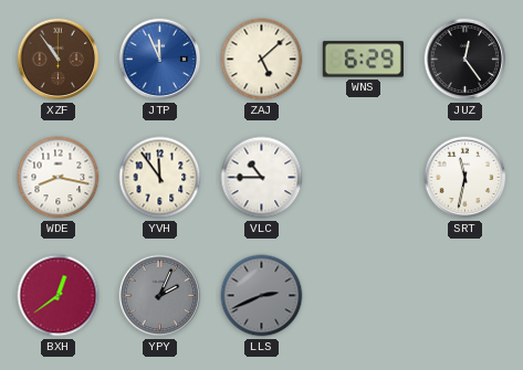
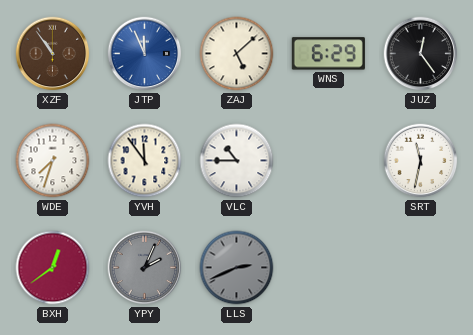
WDE: 8:17 -> 7:33 (53, 161)
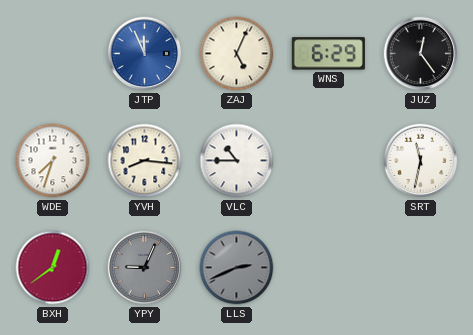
XZF: 10:54 -> none (53, 54)
ZAJ: 5:08 -> 5:04 (237, 54)
YVH: 11:54 -> 8:16 (145, 161)
YPY: 2:04 -> 9:04 (145, 268)
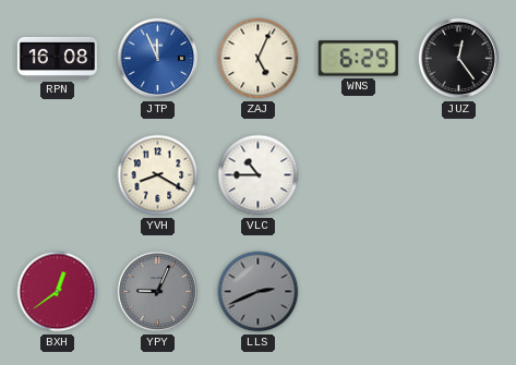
RPN: none -> 16:08 (57, 58)
WDE: 7:33 -> none (53, 161)
YVH: 8:16 -> 8:20 (158, 175)
SRT: 11:32 -> none (421, 161)
